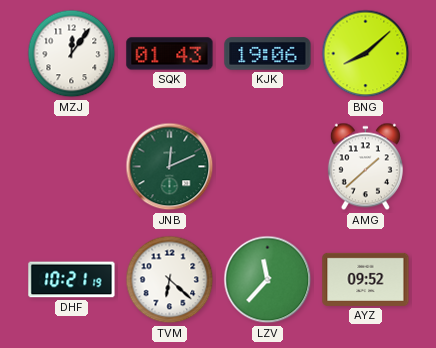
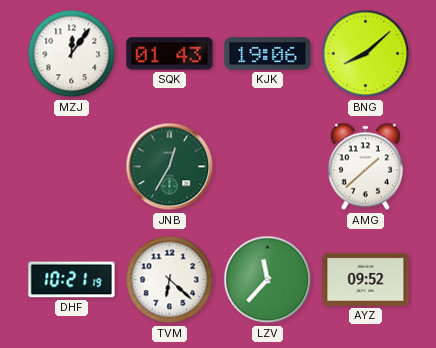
JNB: 12:11 -> 12:35 (170, 167)
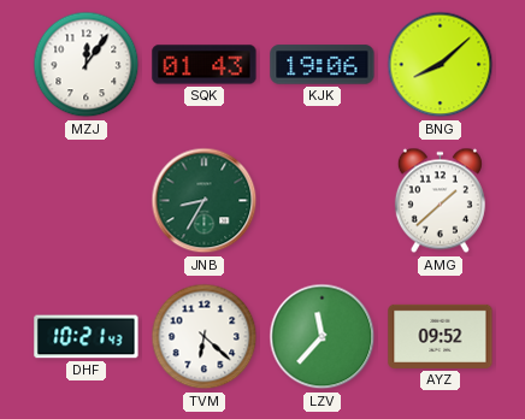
JNB: 12:35 -> 8:35 (205, 201)
DHF: 10:21:19 -> 10:21:43 (87, 337)
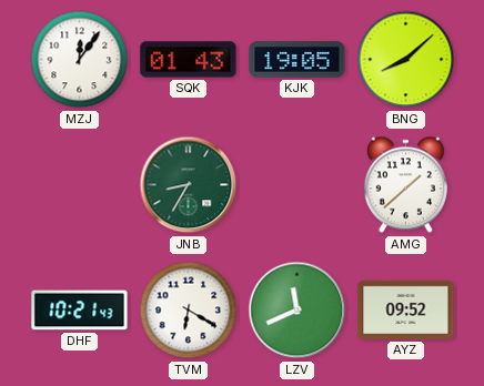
KJK: 19:06 -> 19:05 (298, 60)
TVM: 6:22 -> 6:20 (189, 311)
LZV: 11:37 -> 11:41 (298, 311)
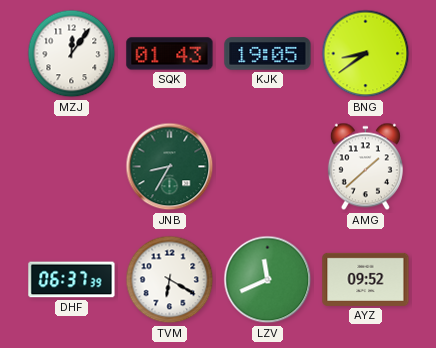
BNG: 8:08 -> 8:39 (366, 54)
DHF: 10:21 -> 06:37 (72, 280)
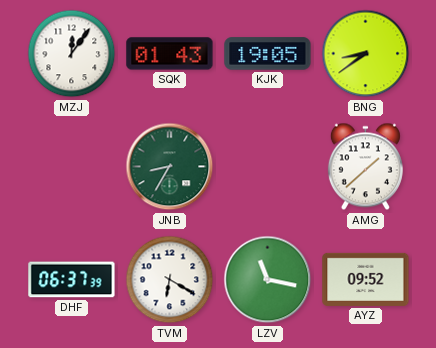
LZV: 11:41 -> 11:17 (268, 280)
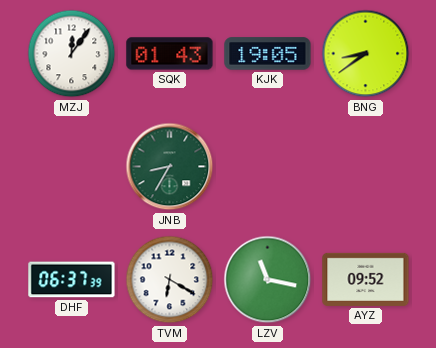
AMG: 1:38 -> none (365, 167)
